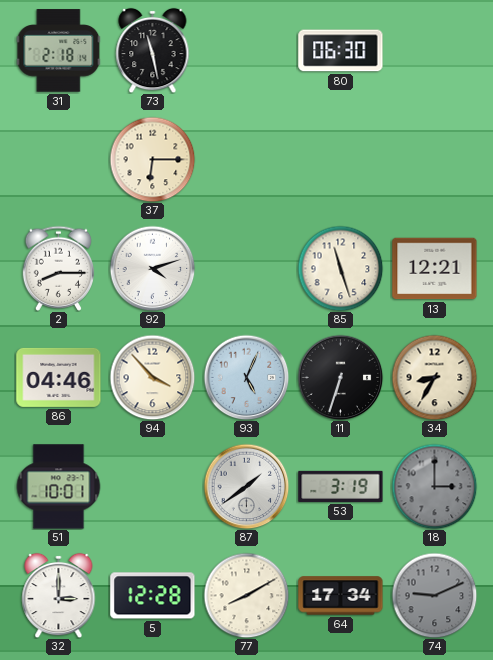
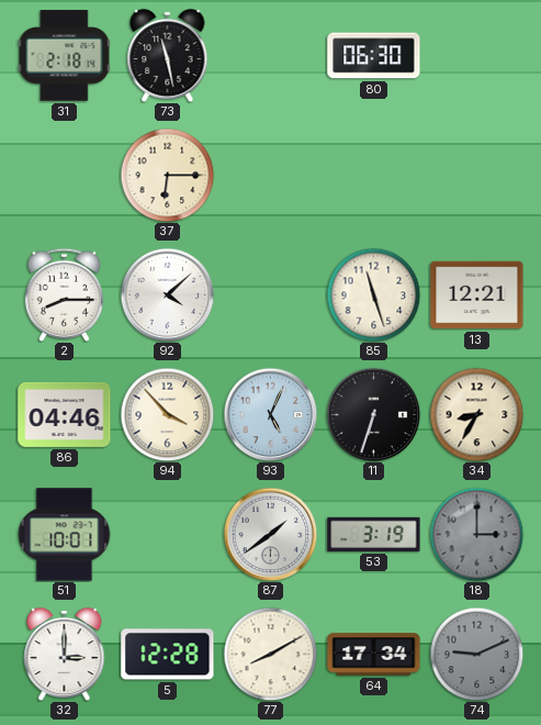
92: 4:12 -> 4:08 (167, 294)
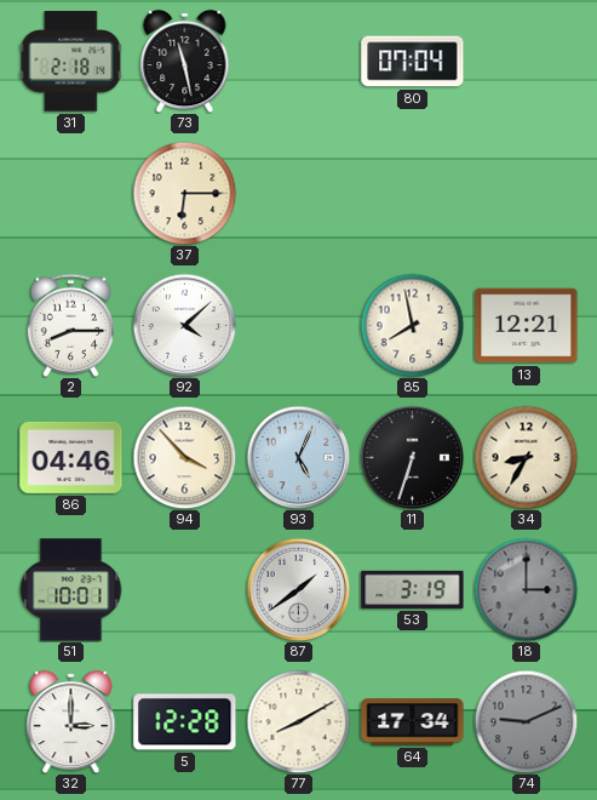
80: 06:30 -> 07:04 (413, 62)
85: 11:27 -> 7:58 (412, 325)
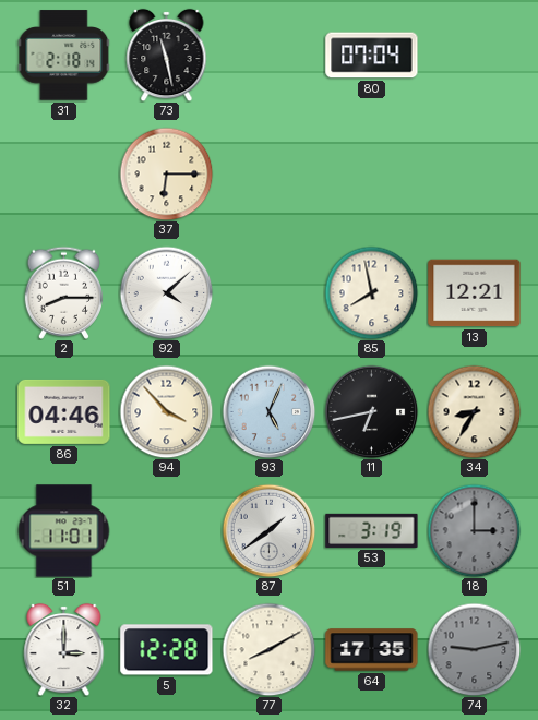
11: 6:33 -> 6:43 (371, 411)
51: 10:01 -> 11:01 (63, 531)
64: 17:34 -> 17:35 (372, 650)
74: 9:11 -> 9:13 (474, 649)
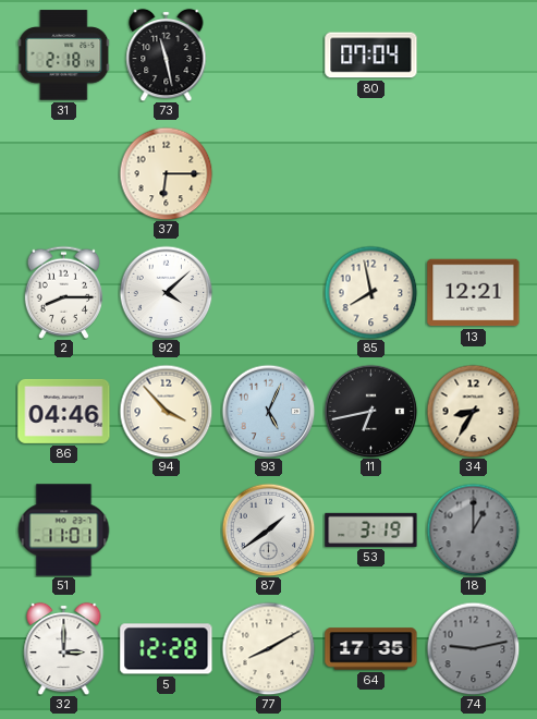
18: 3:00 -> 1:00 (473, 529)
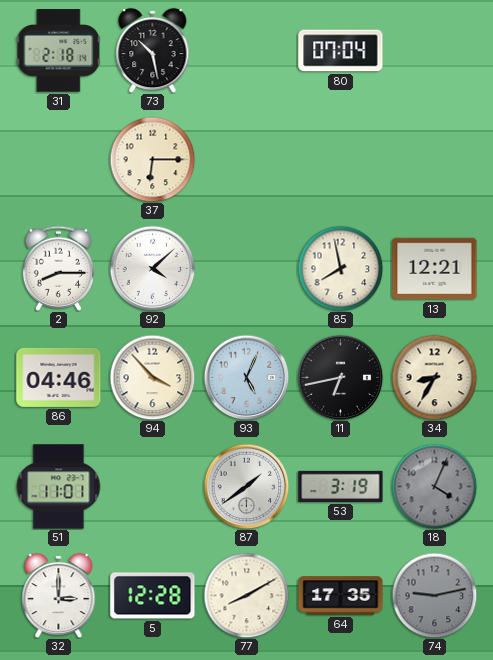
73: 11:28 -> 10:28 (153, 50)
18: 1:00 -> 4:04 (434, 486)
